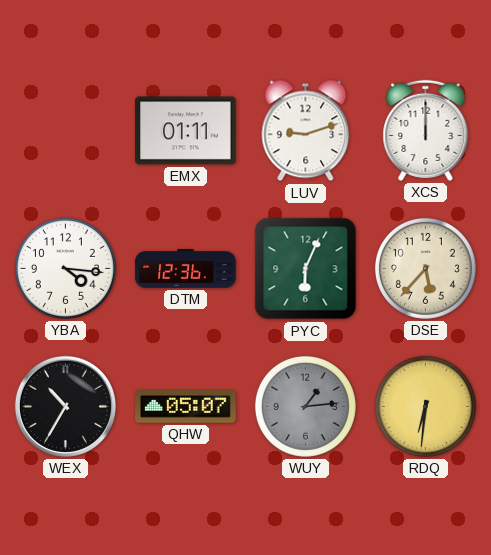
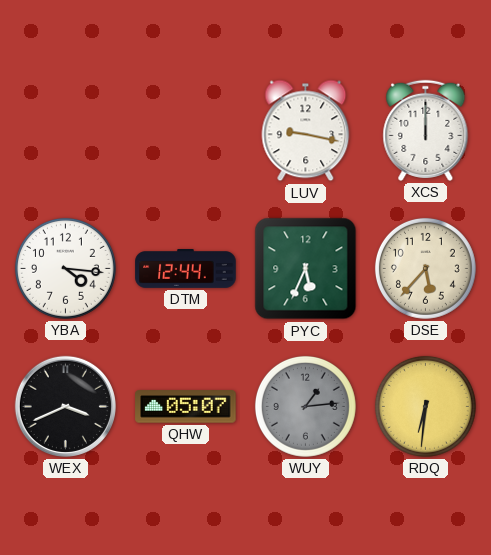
EMX: 01:11 -> none (186, 131)
LUV: 9:12 -> 9:17 (306, 131)
DTM: 12:36 -> 12:44 (186, 269)
PYC: 6:04 -> 5:34 (306, 269)
WEX: 10:35 -> 3:41 (65, 406)
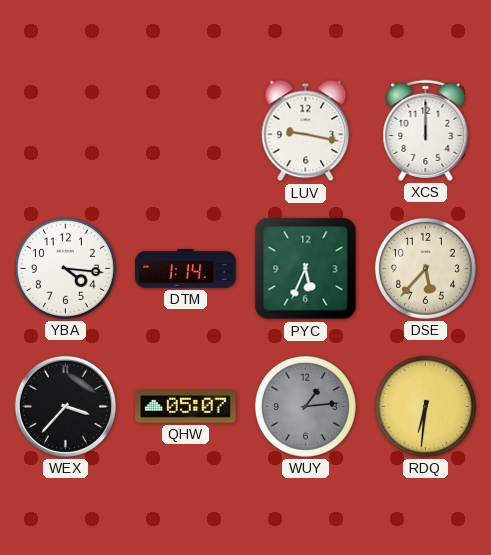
DTM: 12:44 -> 1:14 (186, 269)
WEX: 3:41 -> 3:37 (65, 406)
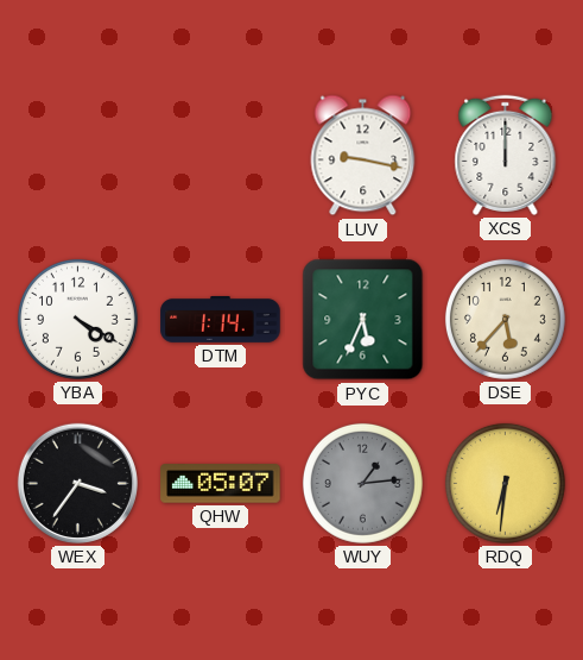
YBA: 4:16 -> 4:20 (77, 319)
WEX: 3:37 -> 3:36 (77, 483)
